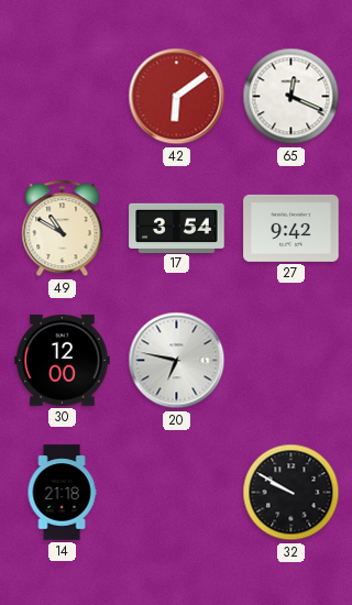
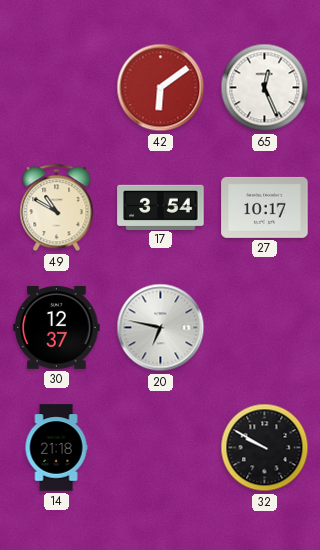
65: 12:19 -> 12:26 (265, 88)
27: 9:42 -> 10:17 (265, 207)
30: 12:00 -> 12:37 (57, 327)
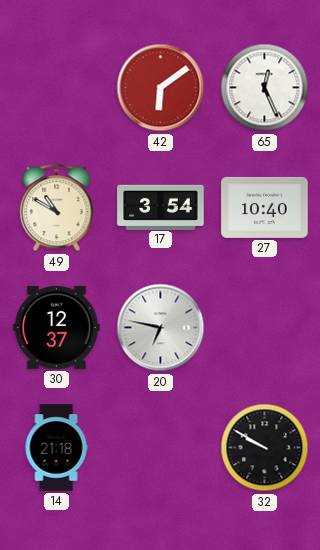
27: 10:17 -> 10:40 (265, 207)
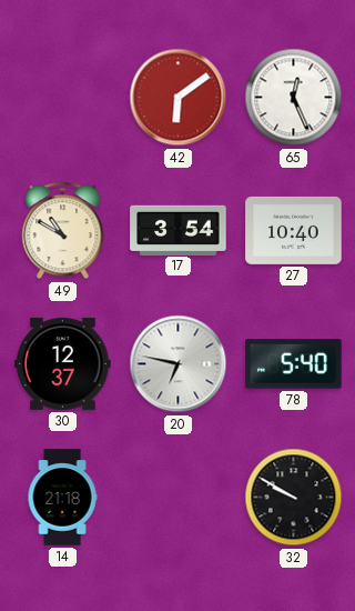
78: none -> 5:40 (294, 364)
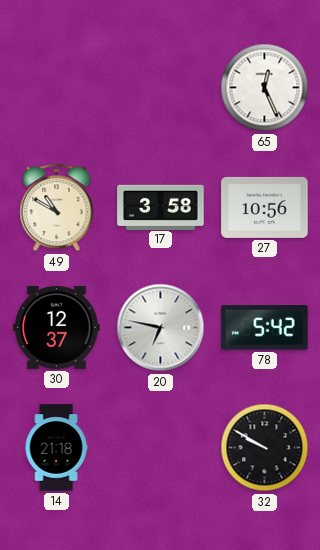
42: 6:09 -> none (179, 98)
17: 3:54 -> 3:58 (161, 207)
27: 10:40 -> 10:56 (265, 207)
78: 5:40 -> 5:42 (265, 328)
